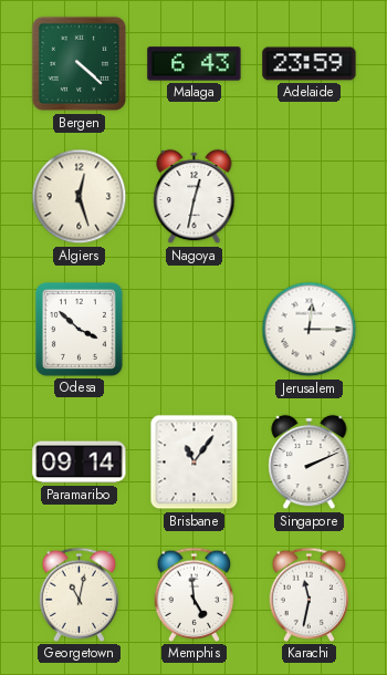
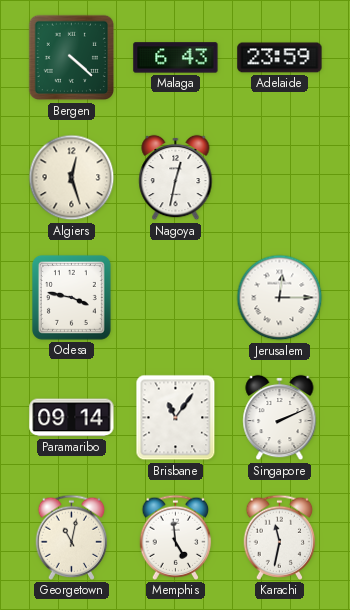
Odesa: 3:52 -> 3:47 (71, 297)
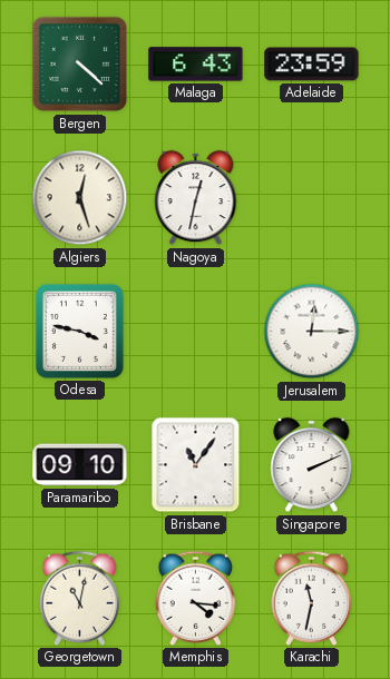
Paramaribo: 09:14 -> 09:10 (80, 465)
Memphis: 4:59 -> 4:16 (196, 598)
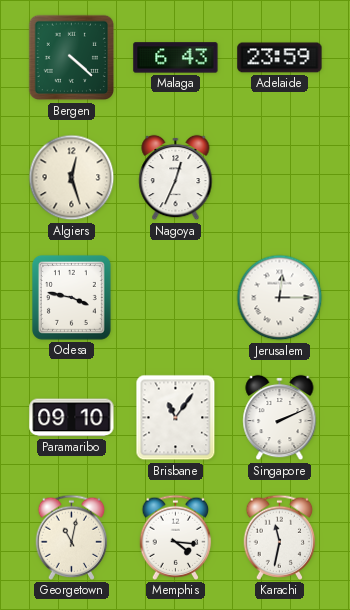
Nagoya: 12:32 -> 12:34 (176, 178)
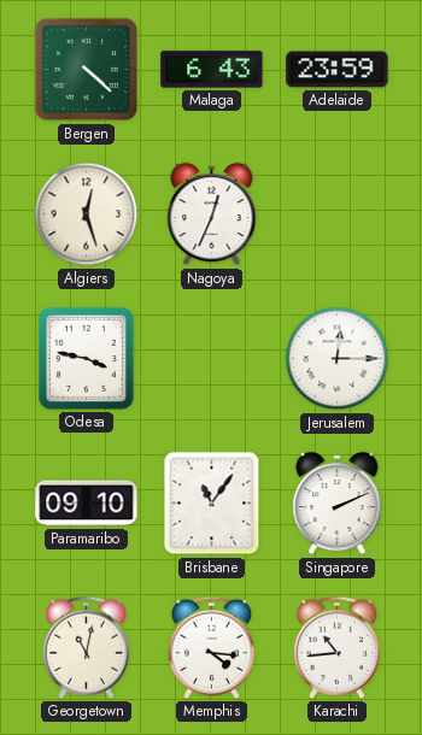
Karachi: 11:32 -> 10:44 (338, 647)
